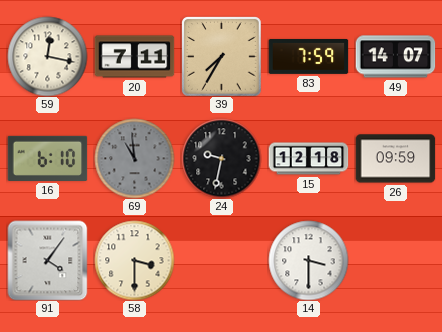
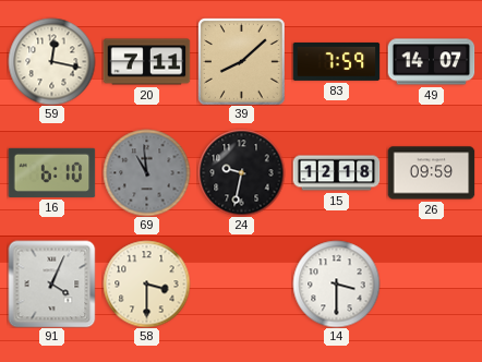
39: 7:35 -> 8:08 (242, 62)
91: 4:06 -> 4:04 (51, 283)
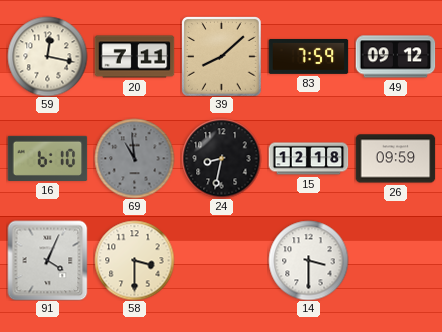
49: 14:07 -> 09:12 (395, 57)
24: 9:32 -> 8:32 (221, 158)
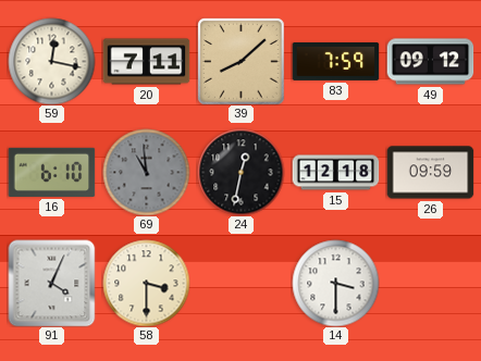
24: 8:32 -> 12:32 (240, 172)
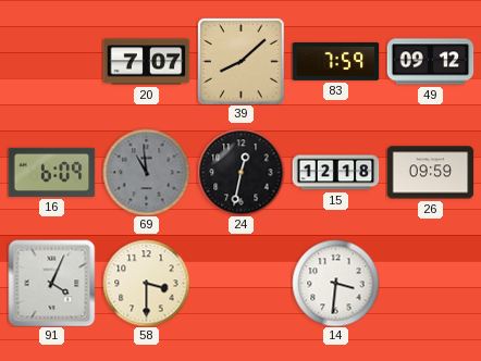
59: 12:17 -> none (51, 61)
20: 7:11 -> 7:07 (146, 62)
16: 6:10 -> 6:09 (51, 172)
14: 3:30 -> 3:31 (335, 283)
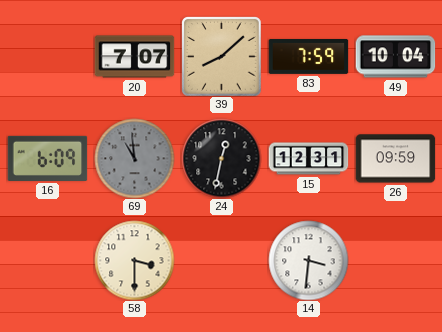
49: 09:12 -> 10:04 (395, 57)
15: 12:18 -> 12:31 (308, 159)
91: 4:04 -> none (51, 283)
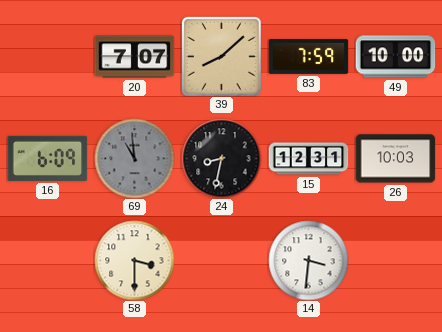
49: 10:04 -> 10:00 (395, 57)
24: 12:32 -> 8:32 (221, 158)
26: 09:59 -> 10:03 (395, 159)
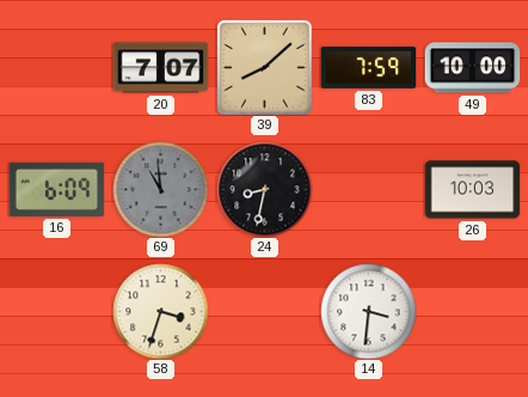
15: 12:31 -> none (308, 159)
58: 3:30 -> 3:33 (160, 311)
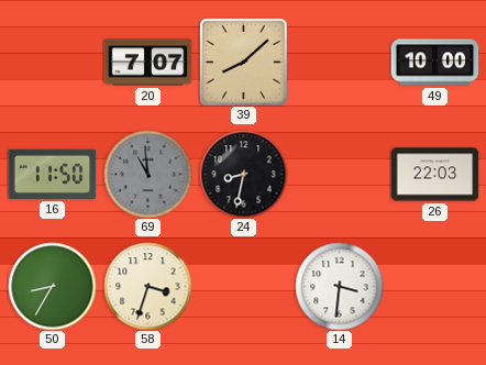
83: 7:59 -> none (368, 67)
16: 6:09 -> 11:50 (52, 174)
26: 10:03 -> 22:03 (434, 175)
50: none -> 8:35 (52, 286)
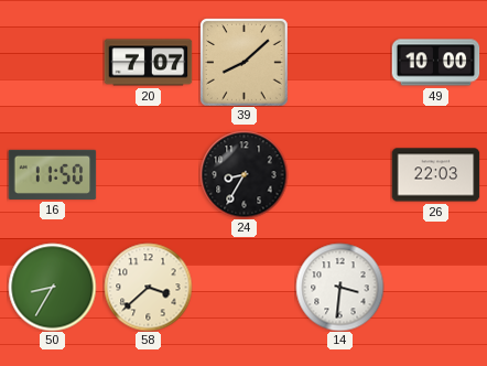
69: 10:59 -> none (147, 174)
24: 8:32 -> 8:35 (244, 174)
58: 3:33 -> 3:38 (148, 287)
